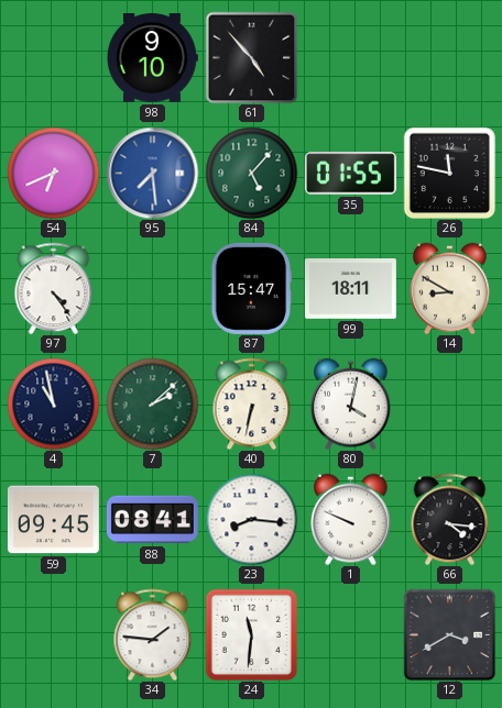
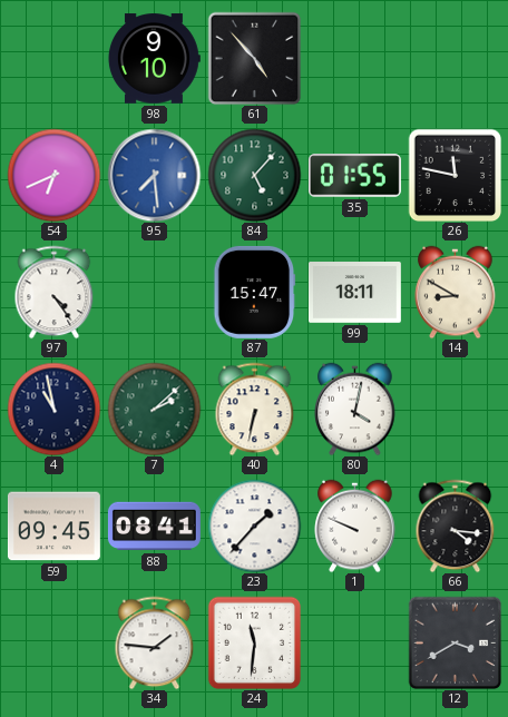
23: 8:16 -> 1:37 (254, 526)
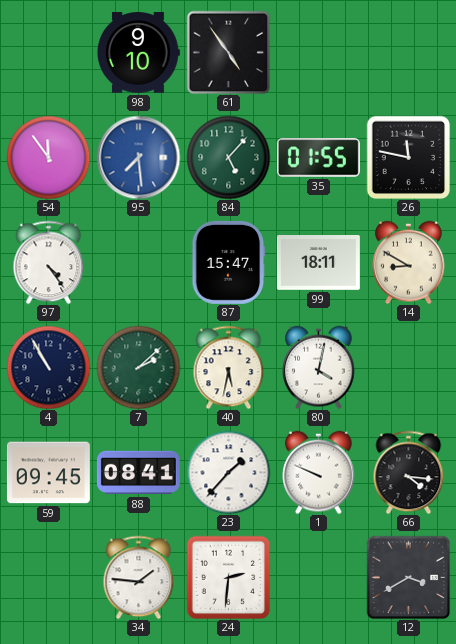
61: 4:53 -> 4:54 (228, 52)
54: 6:41 -> 11:54 (48, 157)
4: 10:58 -> 10:55 (48, 367)
40: 6:32 -> 5:32 (229, 367)
24: 11:31 -> 2:31 (228, 577)
